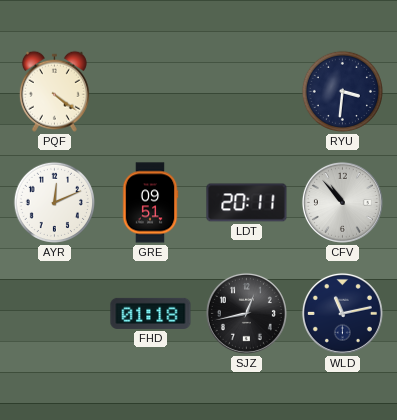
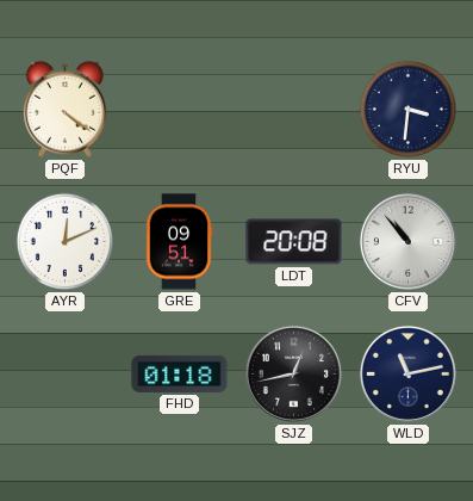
LDT: 20:11 -> 20:08 (294, 242)
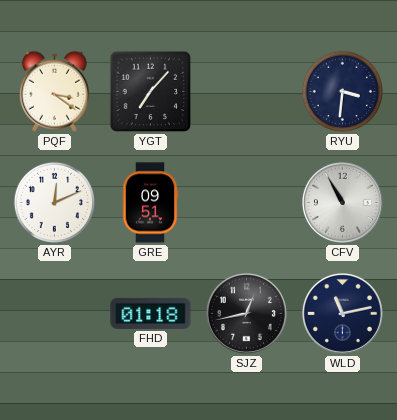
PQF: 4:21 -> 3:21 (54, 91)
YGT: none -> 7:07 (151, 92)
LDT: 20:08 -> none (294, 242)
CFV: 10:53 -> 10:55 (342, 202)
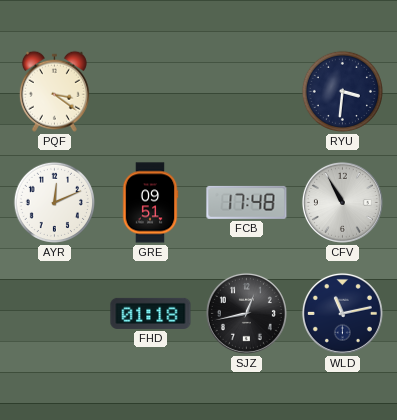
YGT: 7:07 -> none (151, 92)
FCB: none -> 17:48 (247, 202)
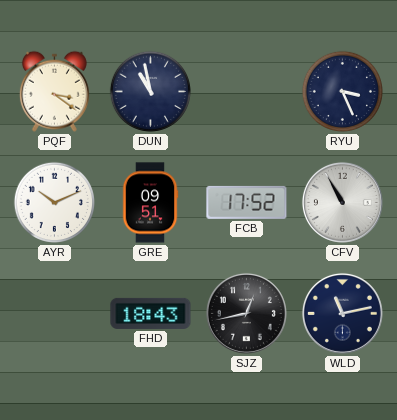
DUN: none -> 10:58 (150, 91)
RYU: 3:31 -> 3:26 (342, 91)
AYR: 12:11 -> 10:11 (54, 202)
FCB: 17:48 -> 17:52 (247, 202)
FHD: 01:18 -> 18:43 (151, 313)
